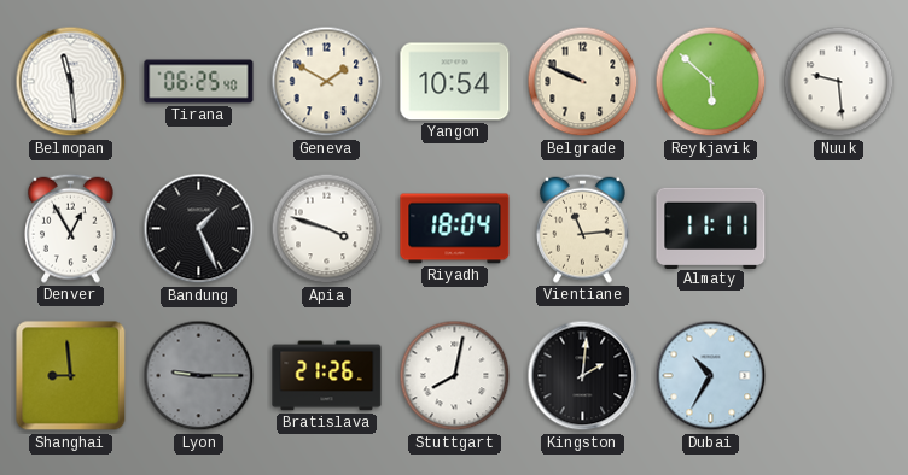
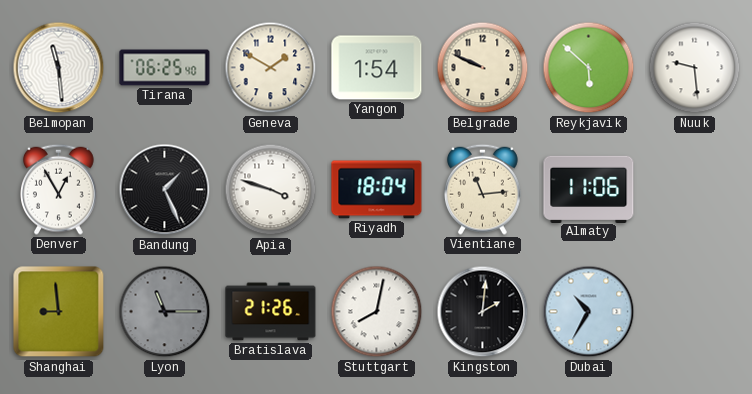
Yangon: 10:54 -> 1:54 (377, 68)
Almaty: 11:11 -> 11:06 (589, 189)
Lyon: 9:15 -> 11:15 (165, 312)
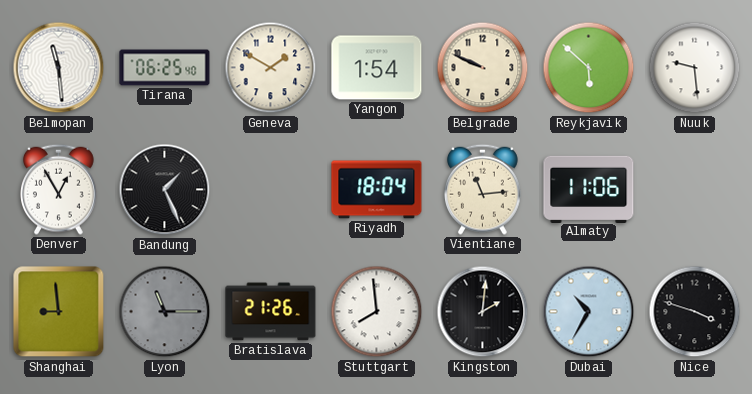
Apia: 3:48 -> none (271, 190)
Stuttgart: 8:02 -> 7:59 (377, 312)
Nice: none -> 3:48 (695, 312)
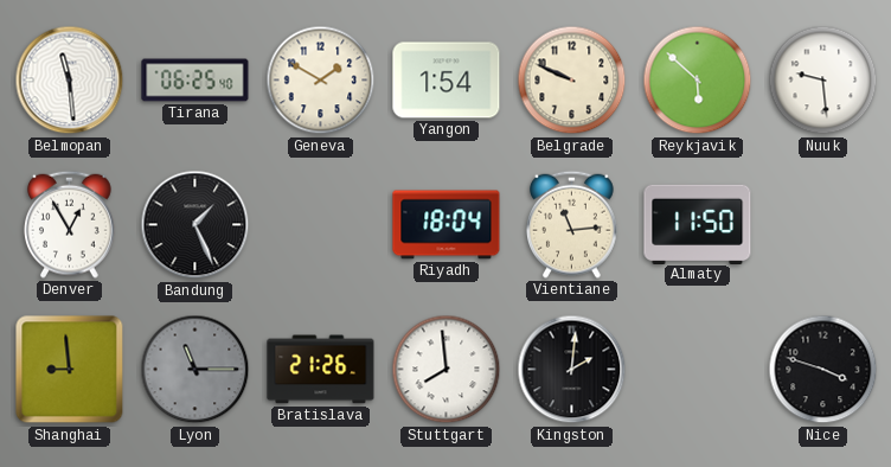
Almaty: 11:06 -> 11:50 (698, 224)
Dubai: 10:35 -> none (589, 312)
